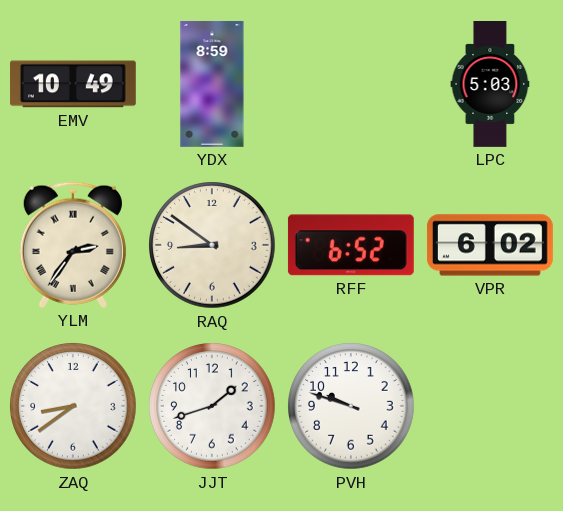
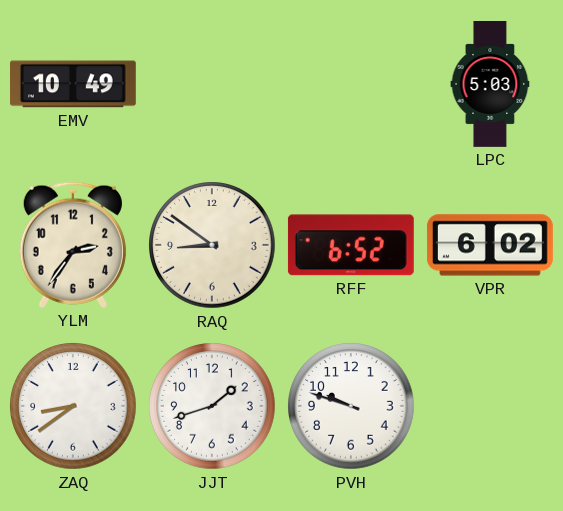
YDX: 8:59 -> none (212, 84)
YLM numerals: Roman -> Arabic (73, 245)
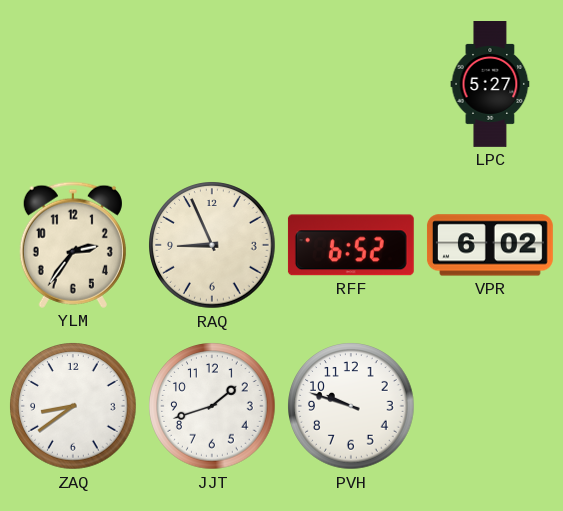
EMV: 10:49 -> none (73, 84)
LPC: 5:03 -> 5:27 (490, 85)
RAQ: 8:51 -> 8:56 (212, 245)
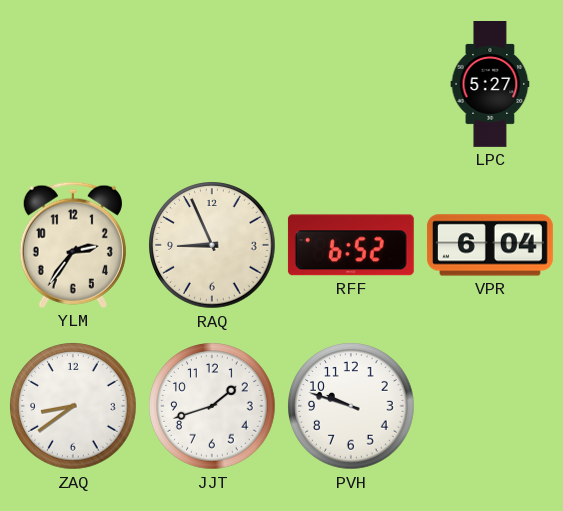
VPR: 6:02 -> 6:04 (490, 245)
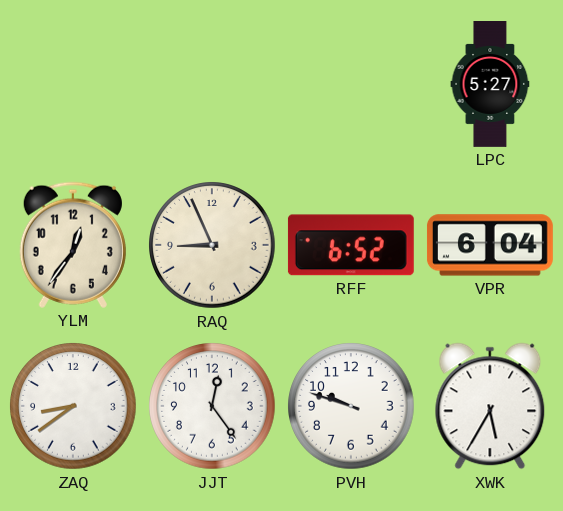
YLM: 2:36 -> 12:36 (73, 245)
JJT: 1:42 -> 12:24 (212, 406)
XWK: none -> 5:35 (490, 406)
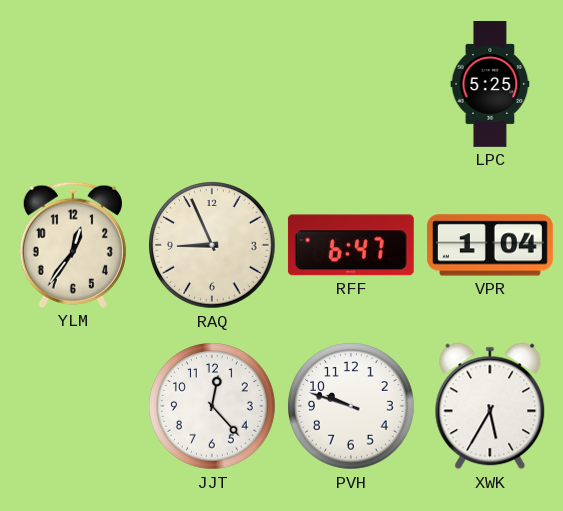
LPC: 5:27 -> 5:25 (490, 85)
RFF: 6:52 -> 6:47 (351, 245)
VPR: 6:04 -> 1:04 (490, 245)
ZAQ: 8:39 -> none (73, 406)
JJT: 12:24 -> 12:23 (212, 406)
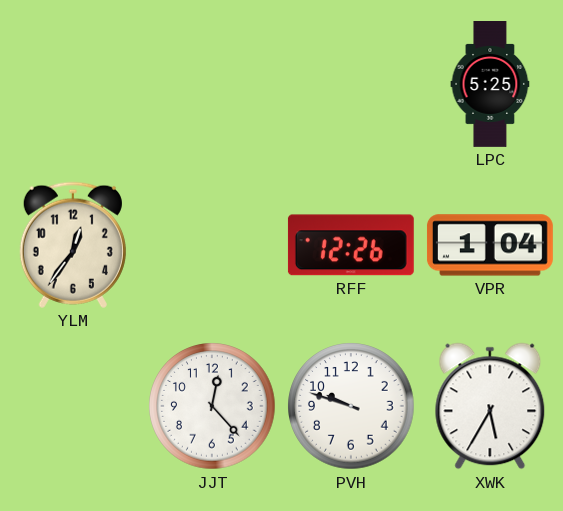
RAQ: 8:56 -> none (212, 245)
RFF: 6:47 -> 12:26 (351, 245)
